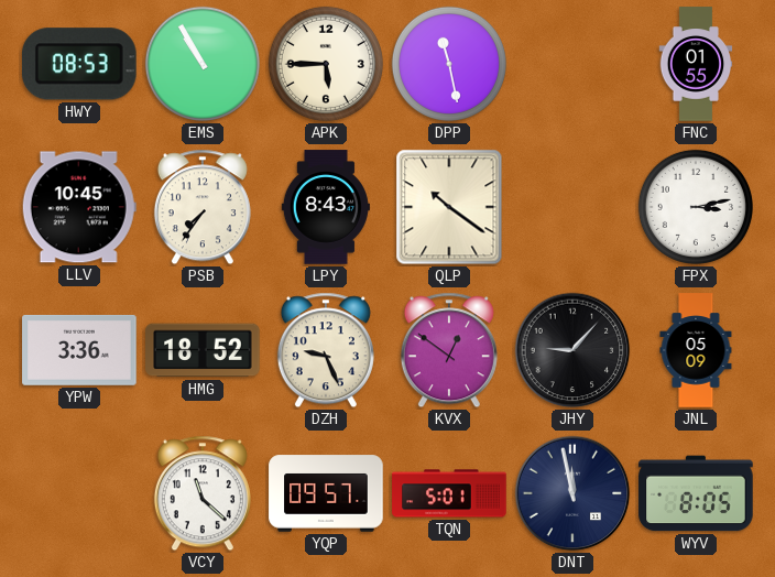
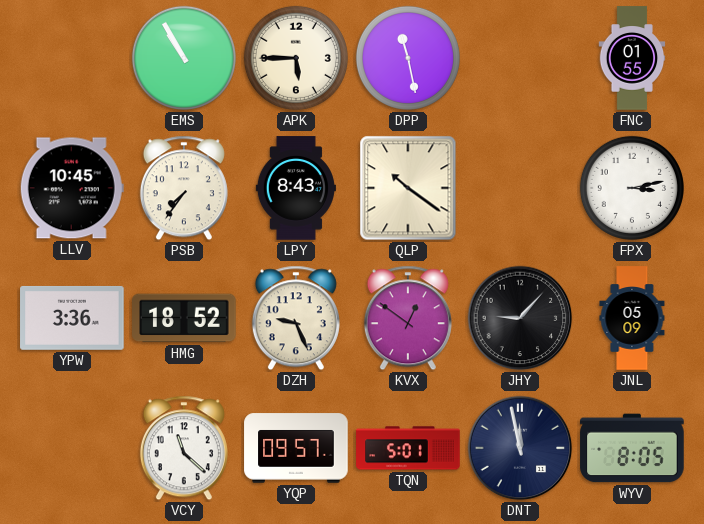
HWY: 08:53 -> none (79, 64)
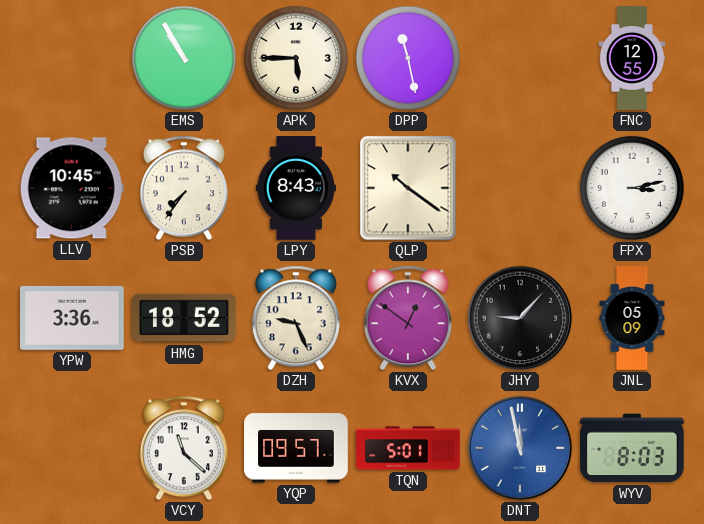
FNC: 01:55 -> 12:55 (632, 58)
DNT dial: navy -> blue (520, 448)
WYV: 8:05 -> 8:03 (632, 448)
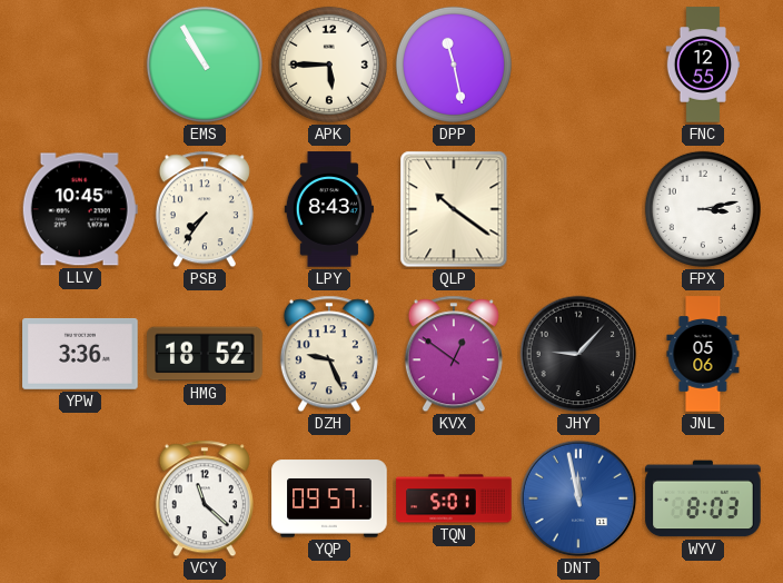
JNL: 05:09 -> 05:06 (703, 354)
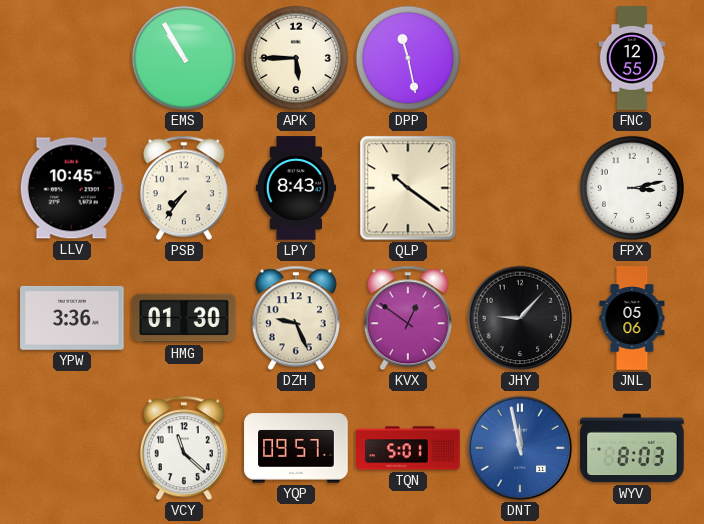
HMG: 18:52 -> 01:30 (184, 318)
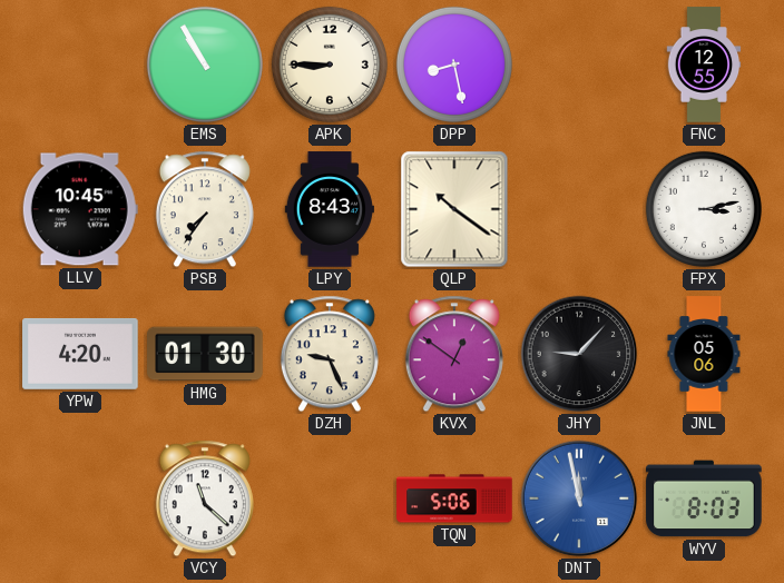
APK: 5:45 -> 8:45 (330, 65)
DPP: 11:28 -> 8:28 (454, 65)
YPW: 3:36 -> 4:20 (80, 354)
YQP: 09:57 -> none (296, 448)
TQN: 5:01 -> 5:06 (454, 498)
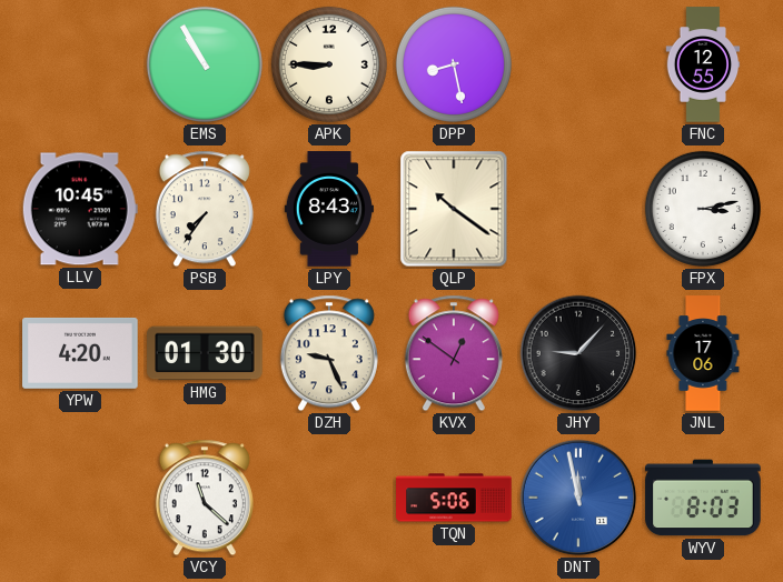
JNL: 05:06 -> 17:06 (703, 353)
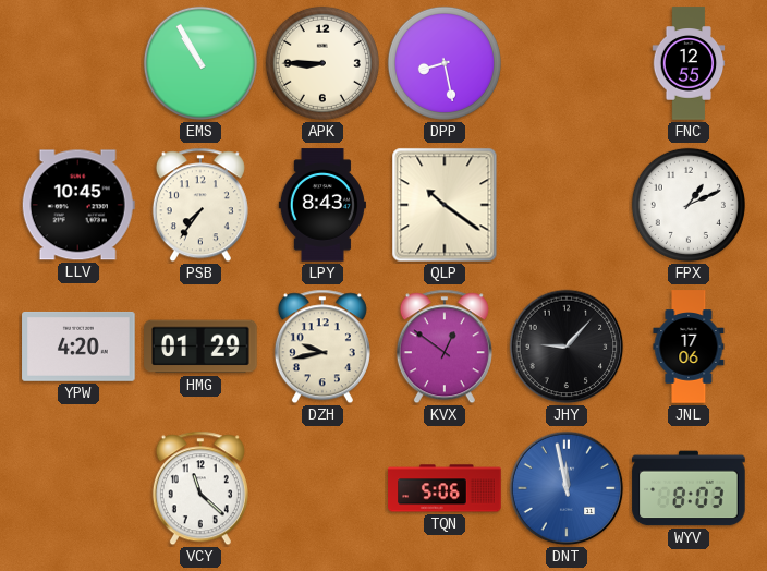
FPX: 3:13 -> 1:11 (689, 205)
HMG: 01:30 -> 01:29 (200, 347)
DZH: 9:26 -> 9:43 (322, 347)
